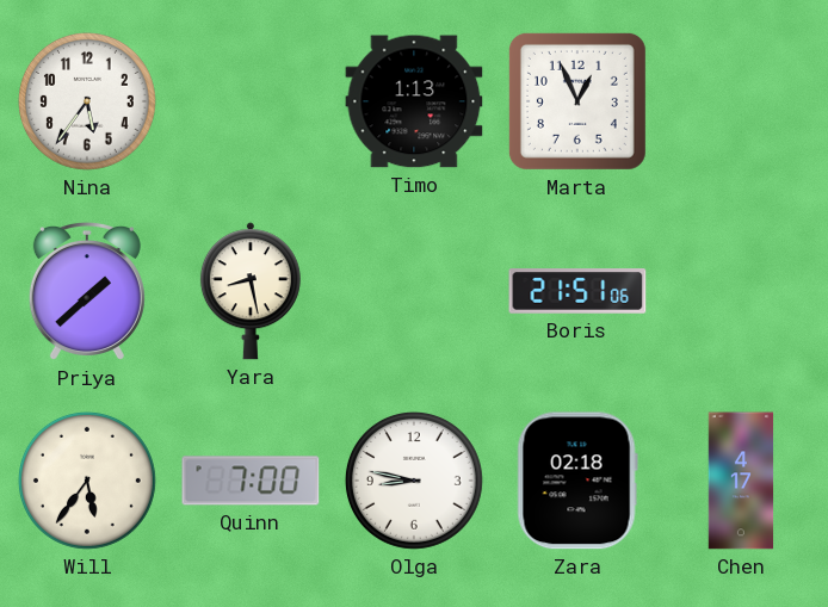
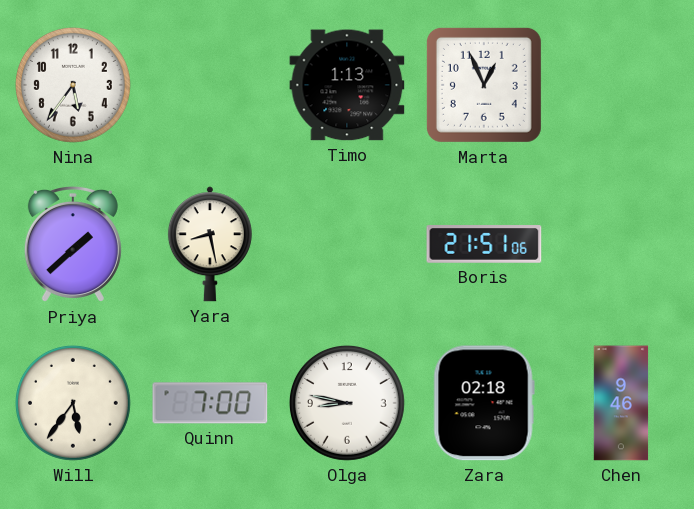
Chen: 4:17 -> 9:46 (621, 403)
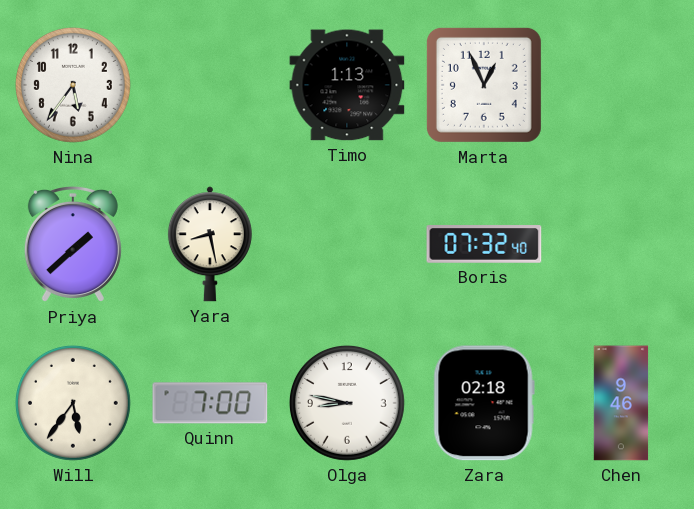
Boris: 21:51 -> 07:32 (484, 244)
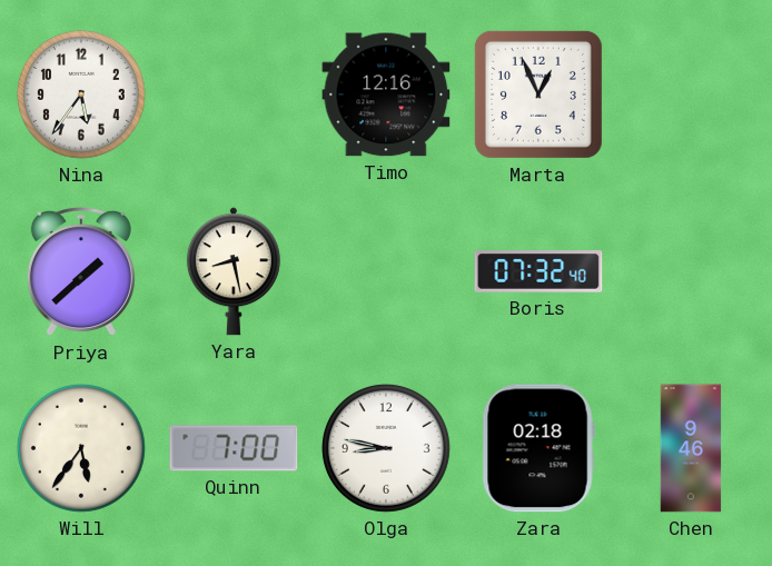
Timo: 1:13 -> 12:16 (386, 95)
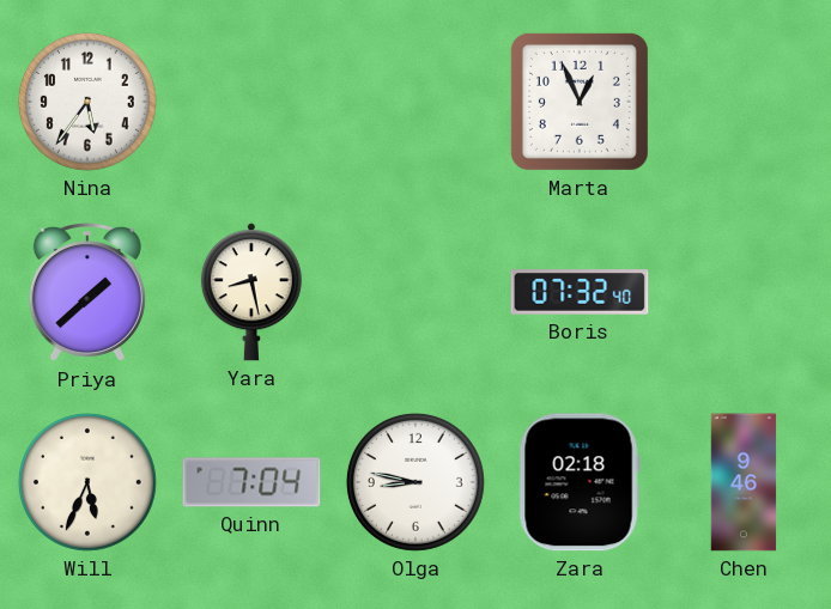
Timo: 12:16 -> none (386, 95)
Will: 5:36 -> 5:34 (87, 482)
Quinn: 7:00 -> 7:04 (251, 482)
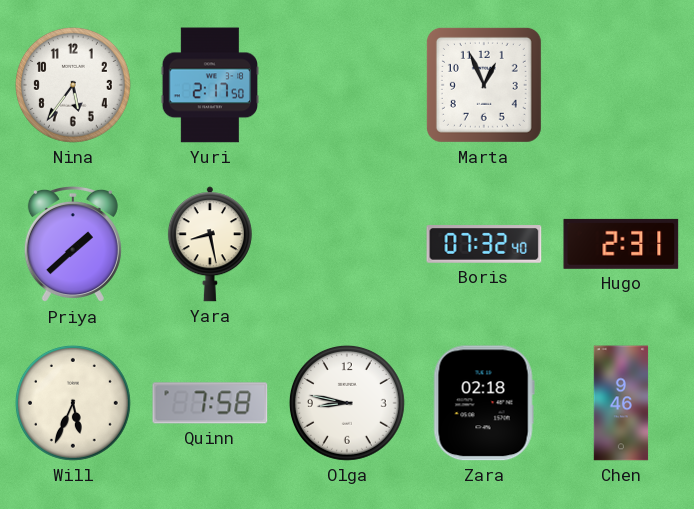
Yuri: none -> 2:17 (210, 85)
Hugo: none -> 2:31 (621, 244)
Quinn: 7:04 -> 7:58 (210, 403)
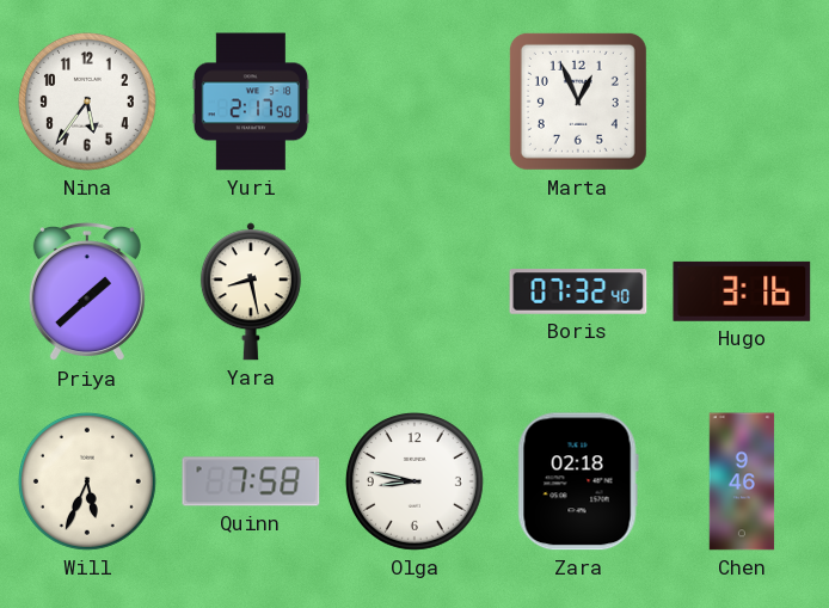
Hugo: 2:31 -> 3:16 (742, 291)
